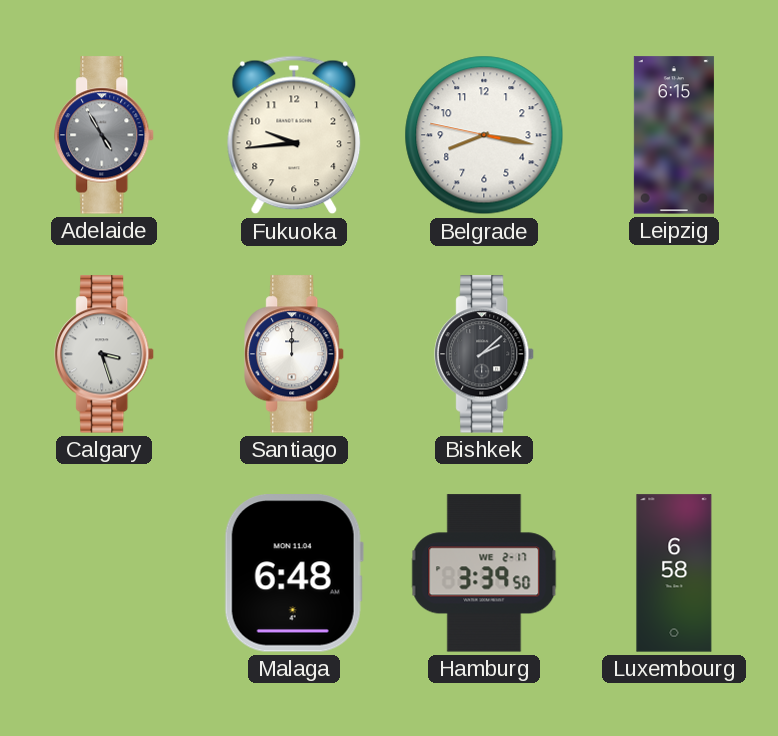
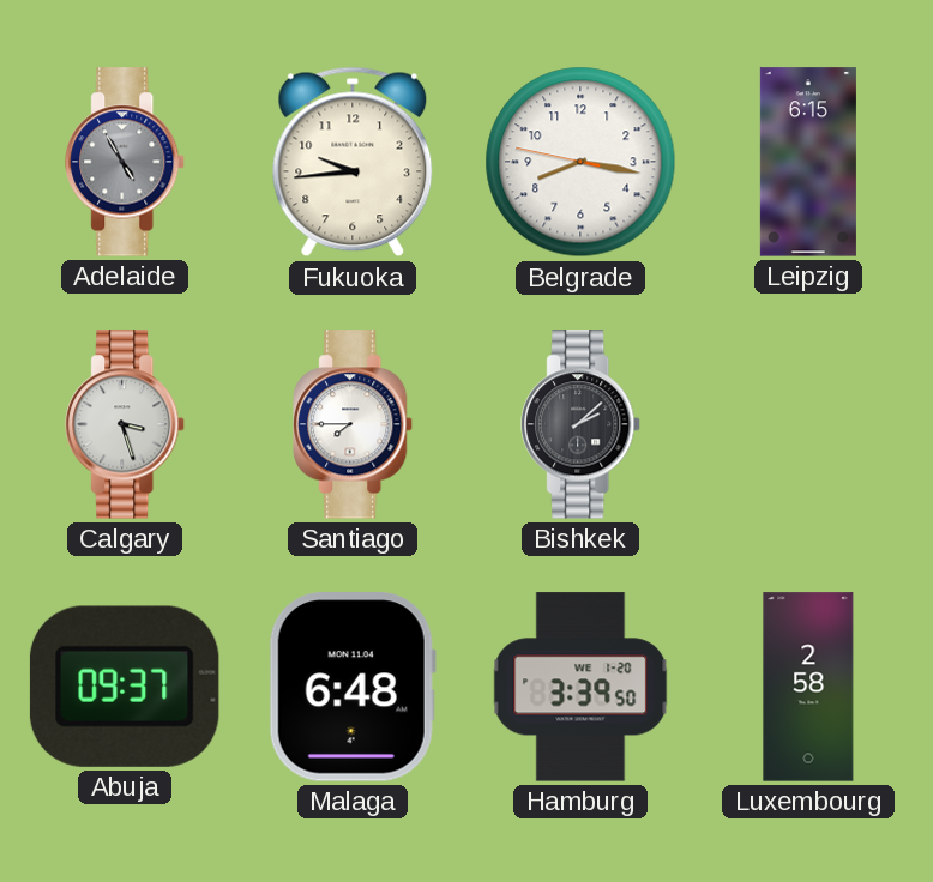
Santiago: 12:00 -> 7:45 (354, 424)
Abuja: none -> 09:37 (125, 687)
Hamburg date: WE 2-17 -> WE 1-20 (580, 687)
Luxembourg: 6:58 -> 2:58 (808, 687)
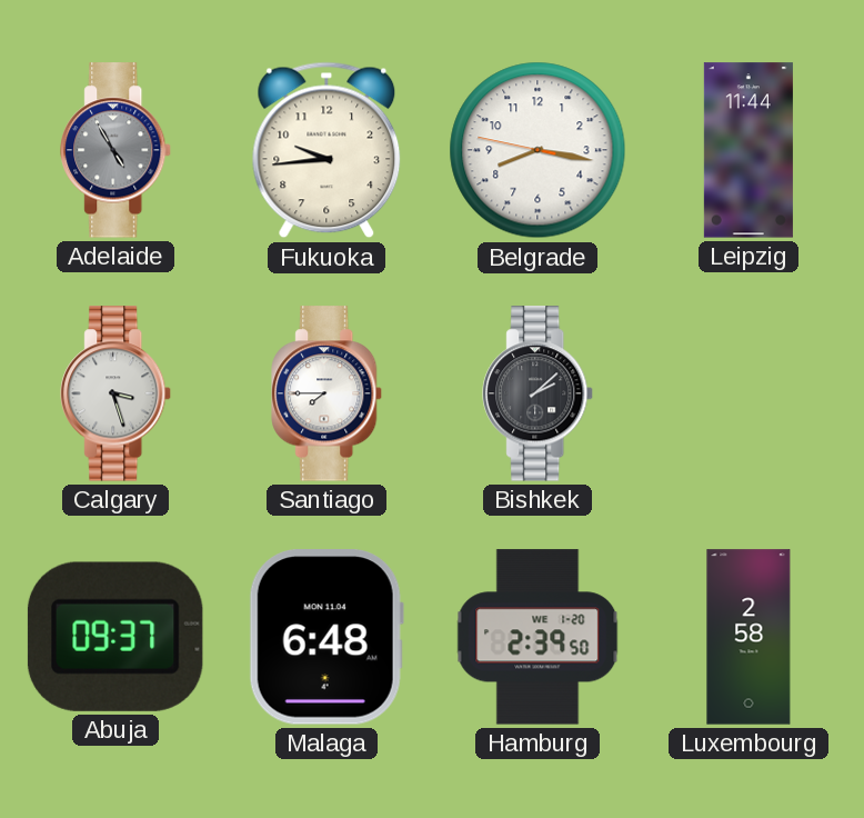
Leipzig: 6:15 -> 11:44 (749, 150)
Hamburg: 3:39 -> 2:39 (538, 637)
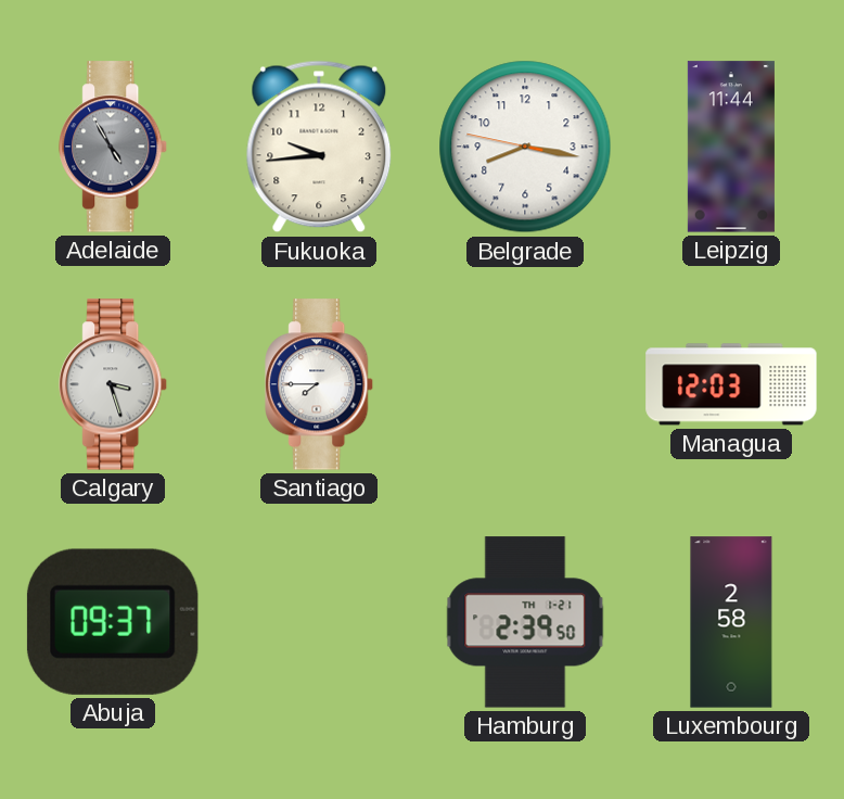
Bishkek: 2:08 -> none (539, 393)
Managua: none -> 12:03 (731, 384)
Malaga: 6:48 -> none (326, 637)
Hamburg date: WE 1-20 -> TH 1-21 (525, 622)
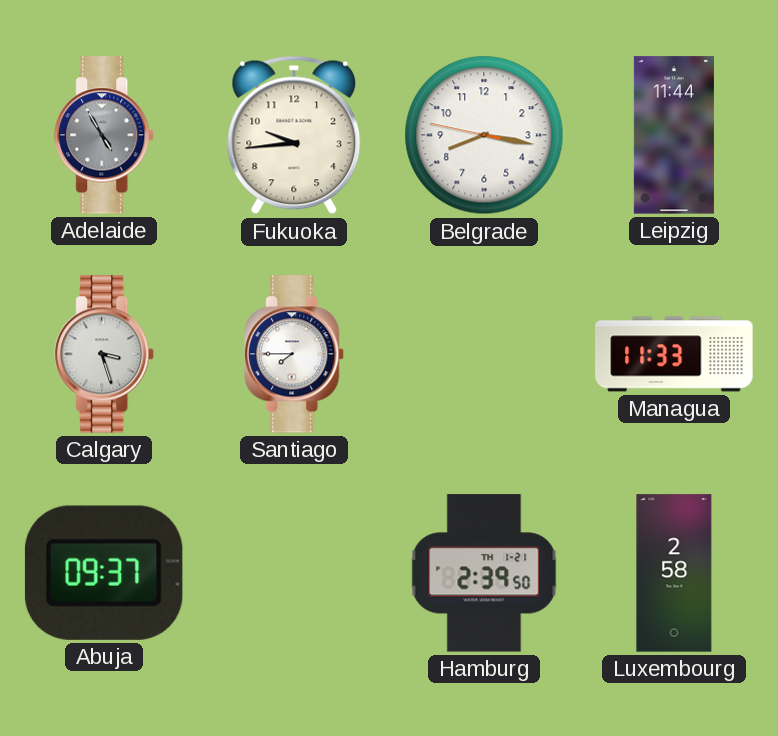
Managua: 12:03 -> 11:33 (674, 354)
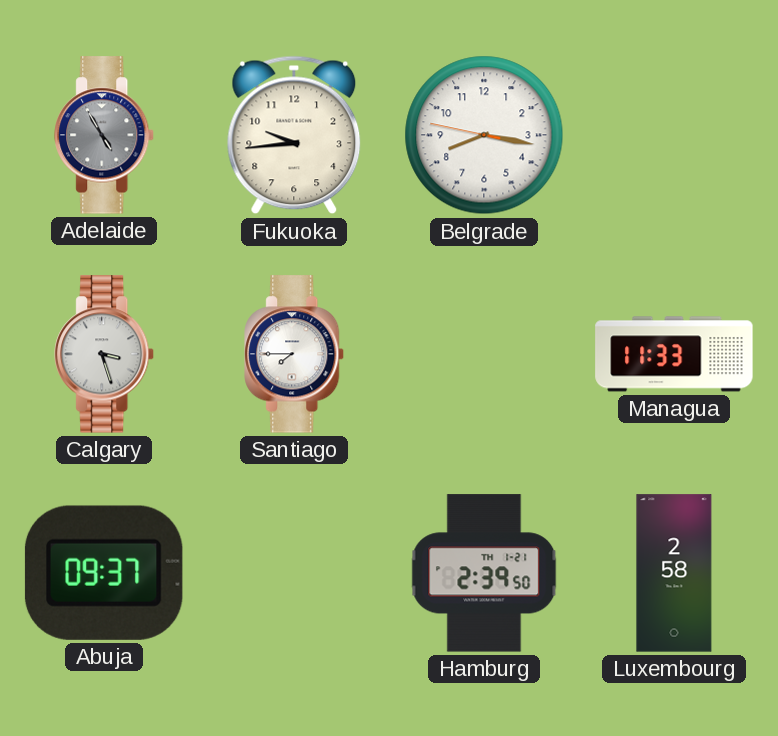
Leipzig: 11:44 -> none (674, 135)
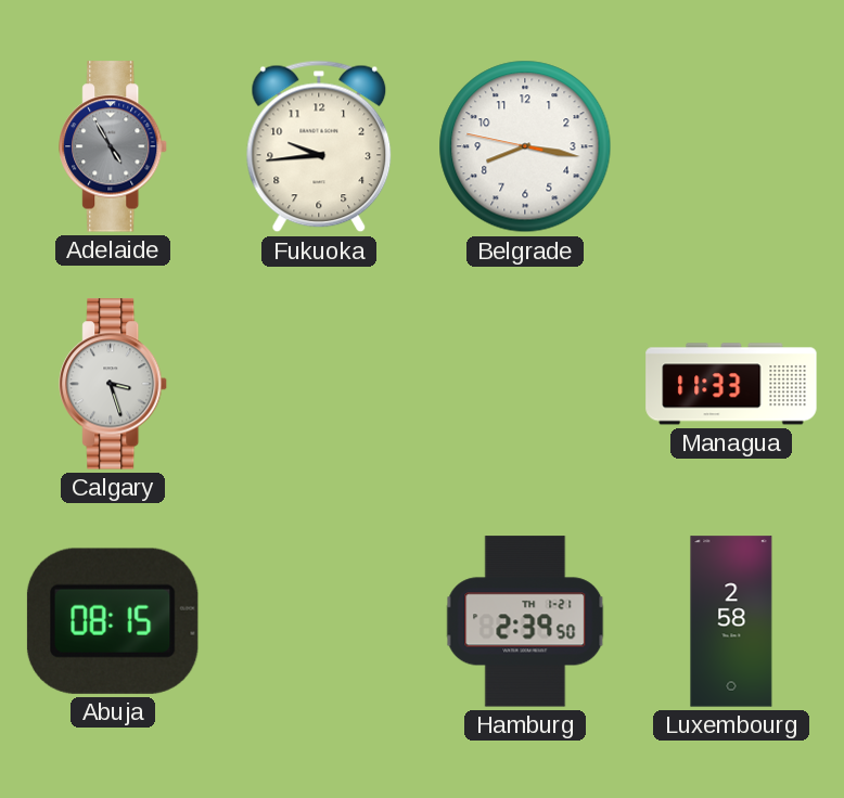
Santiago: 7:45 -> none (295, 354)
Abuja: 09:37 -> 08:15 (113, 621)
